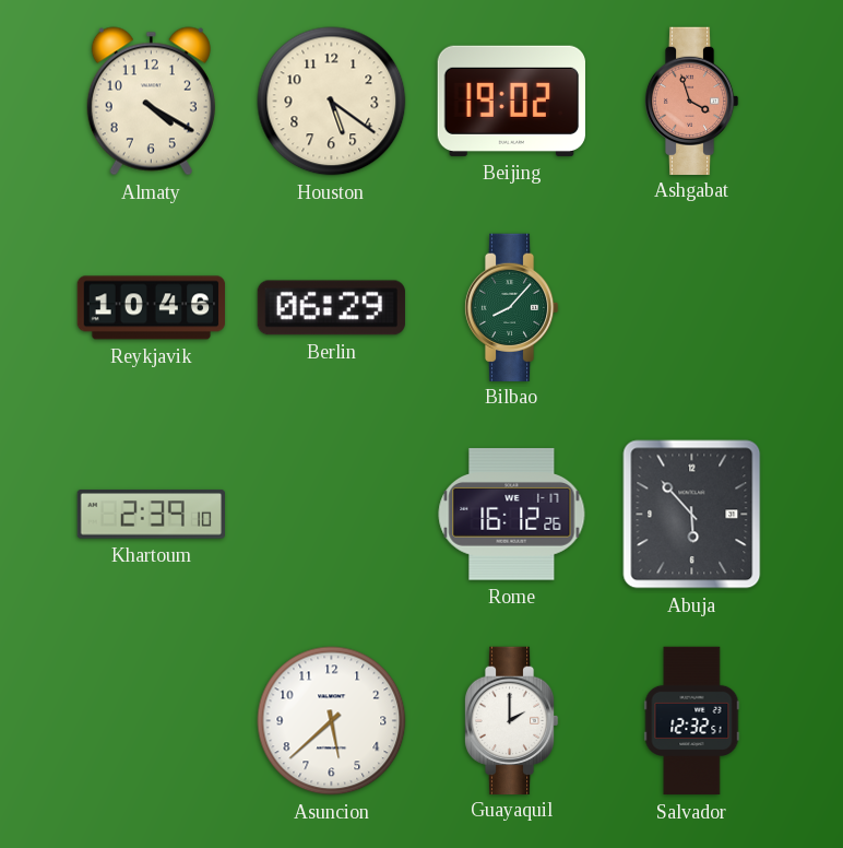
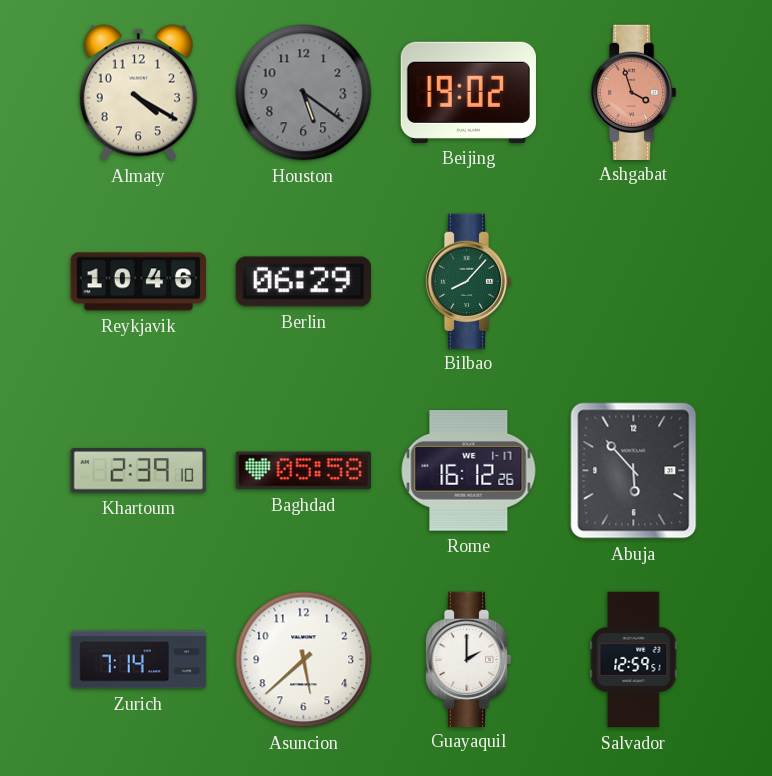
Houston dial: cream -> grey (304, 93)
Baghdad: none -> 05:58 (303, 471)
Zurich: none -> 7:14 (139, 660)
Salvador: 12:32 -> 12:59 (634, 660)
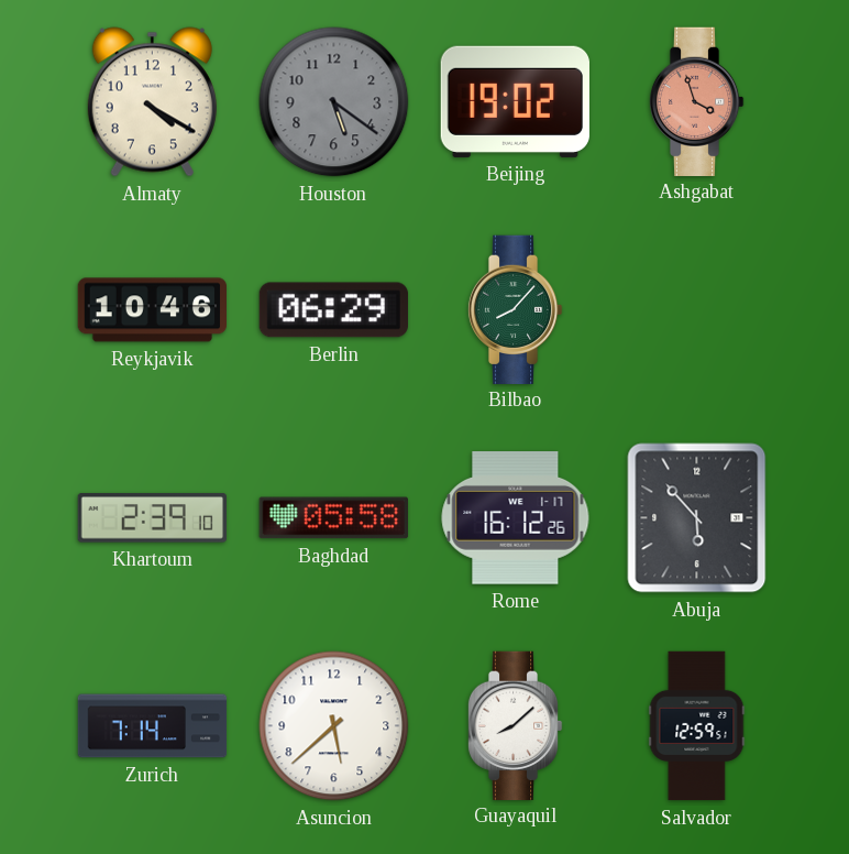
Guayaquil: 2:00 -> 8:08 (515, 725)
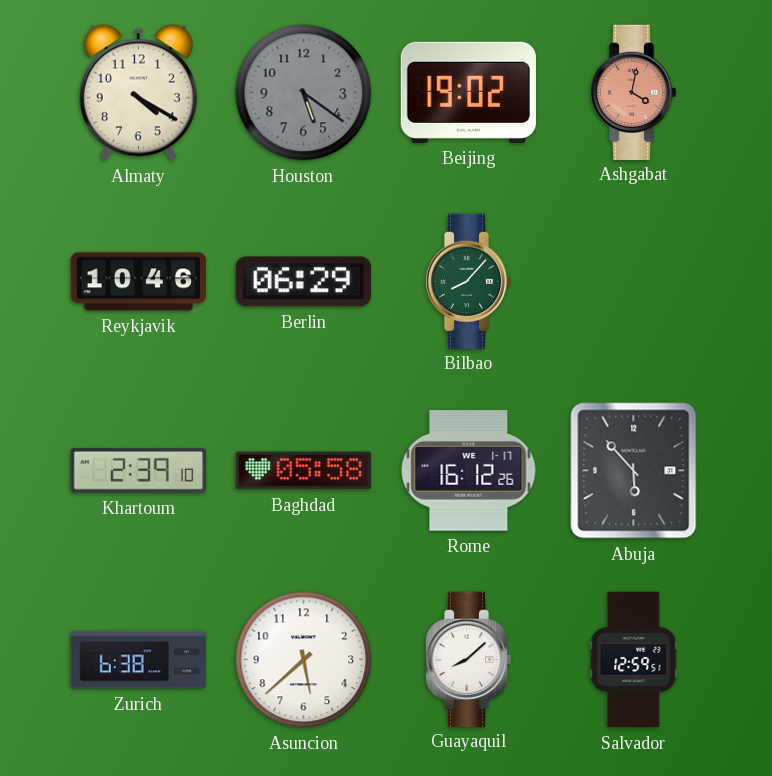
Ashgabat: 3:57 -> 4:02 (633, 92)
Zurich: 7:14 -> 6:38 (139, 660)
